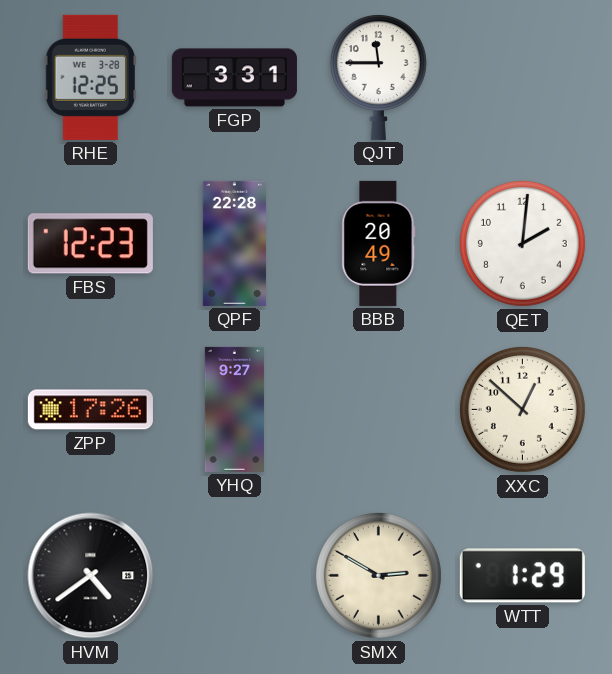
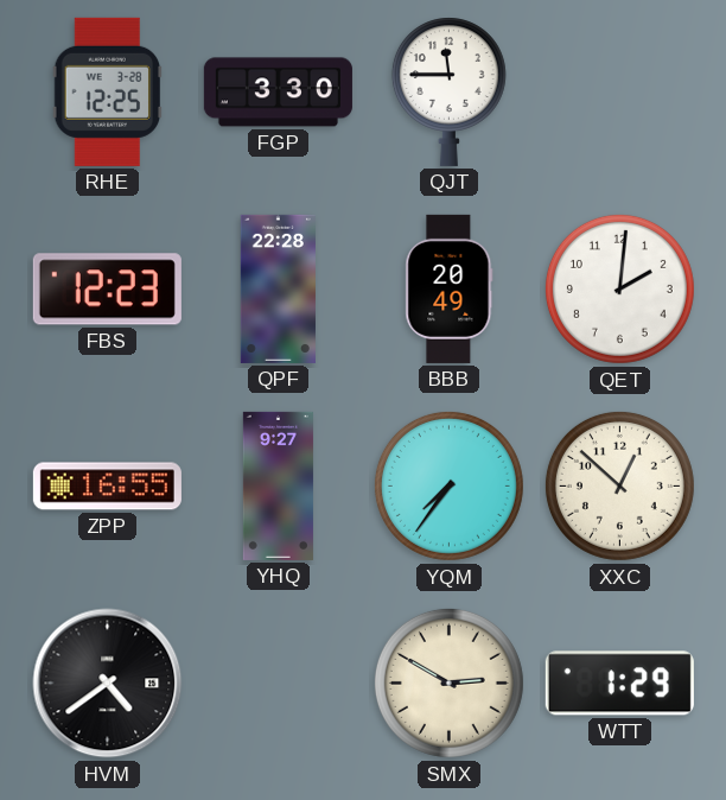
FGP: 3:31 -> 3:30 (278, 93)
ZPP: 17:26 -> 16:55 (107, 487)
YQM: none -> 7:36 (448, 485)
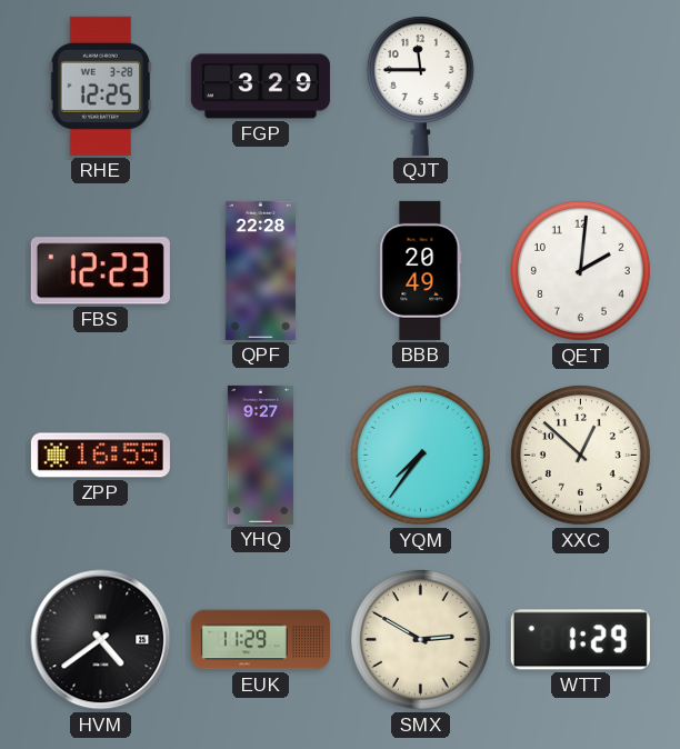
FGP: 3:30 -> 3:29 (260, 87)
EUK: none -> 11:29 (260, 640)
